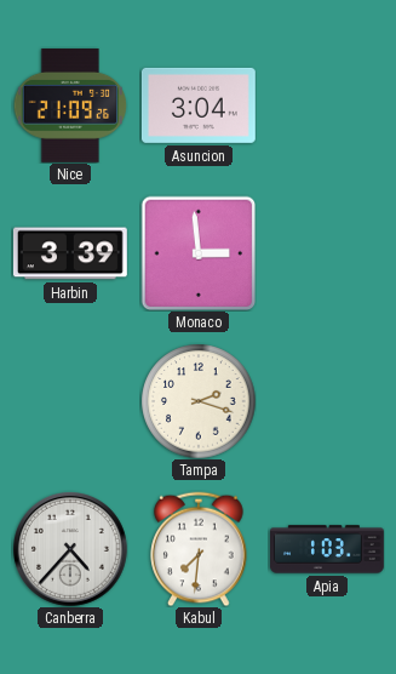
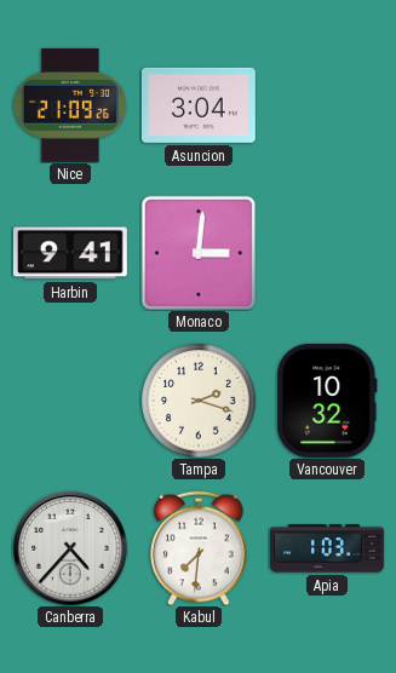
Harbin: 3:39 -> 9:41 (70, 253)
Monaco: 2:59 -> 3:01 (199, 253)
Vancouver: none -> 10:32 (327, 401)
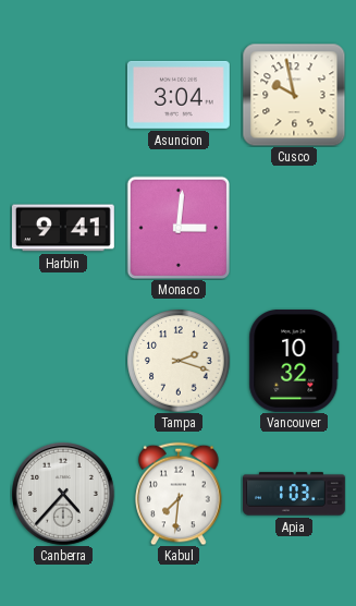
Nice: 21:09 -> none (69, 105)
Cusco: none -> 9:58 (294, 95)
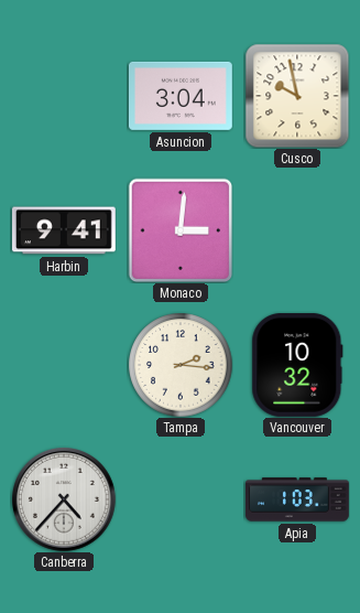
Tampa: 2:18 -> 2:16 (181, 365)
Kabul: 7:31 -> none (179, 494)
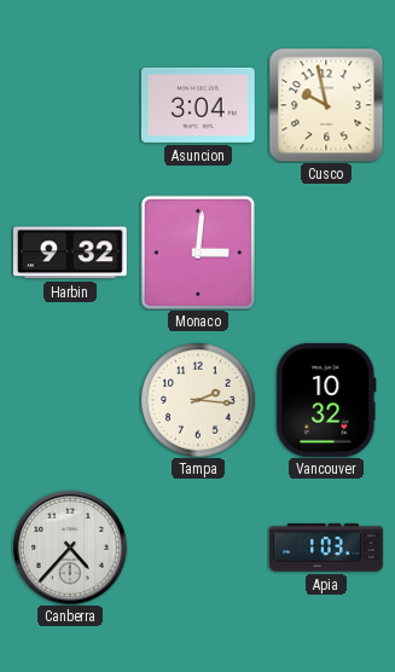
Harbin: 9:41 -> 9:32 (70, 253)
